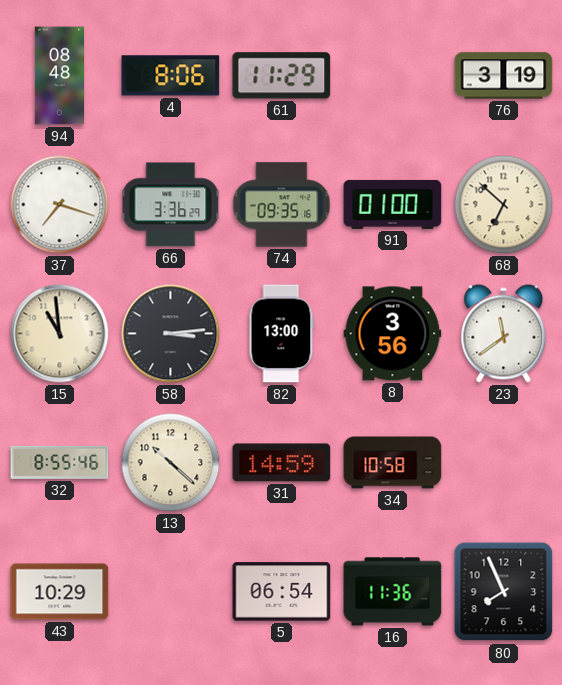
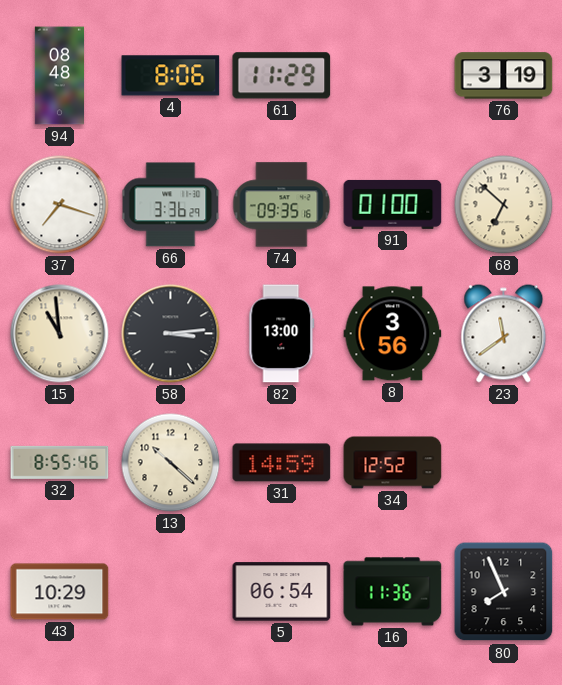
34: 10:58 -> 12:52 (393, 463)
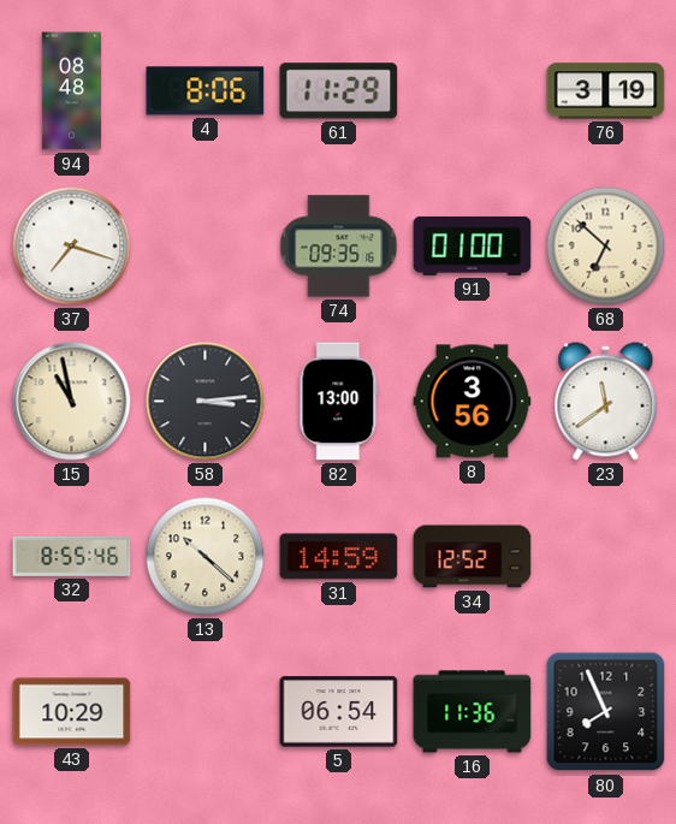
66: 3:36 -> none (171, 205)
15: 10:59 -> 10:58 (72, 402)
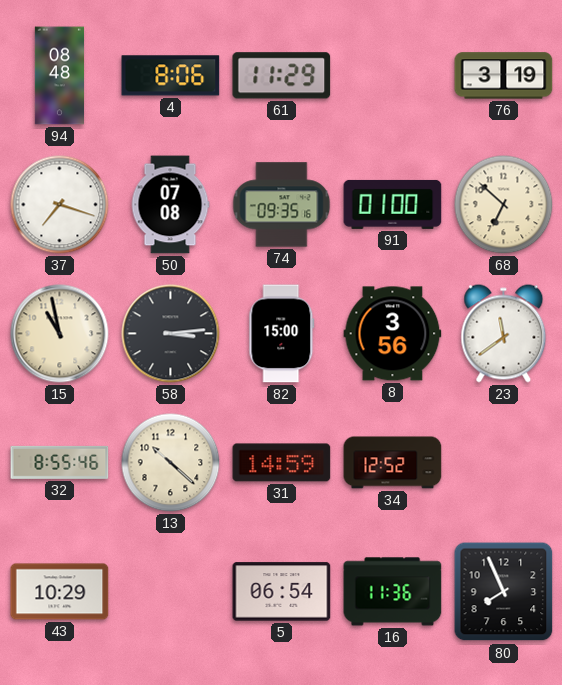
50: none -> 07:08 (170, 205)
82: 13:00 -> 15:00 (282, 334)
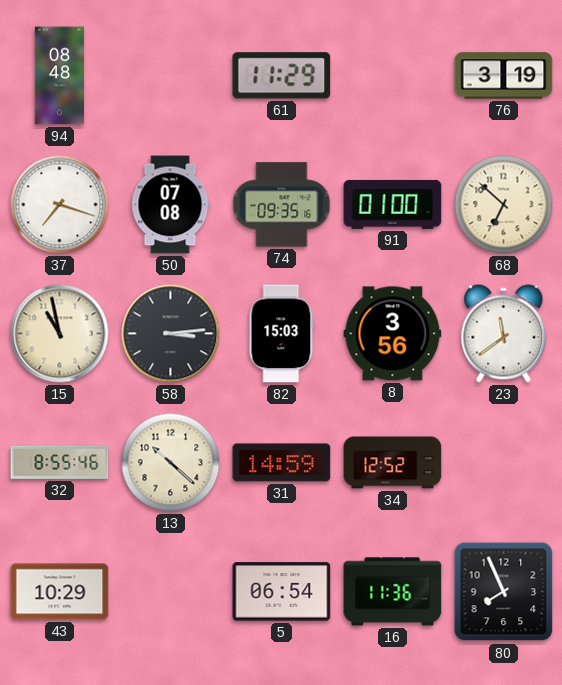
4: 8:06 -> none (171, 76)
82: 15:00 -> 15:03 (282, 334)
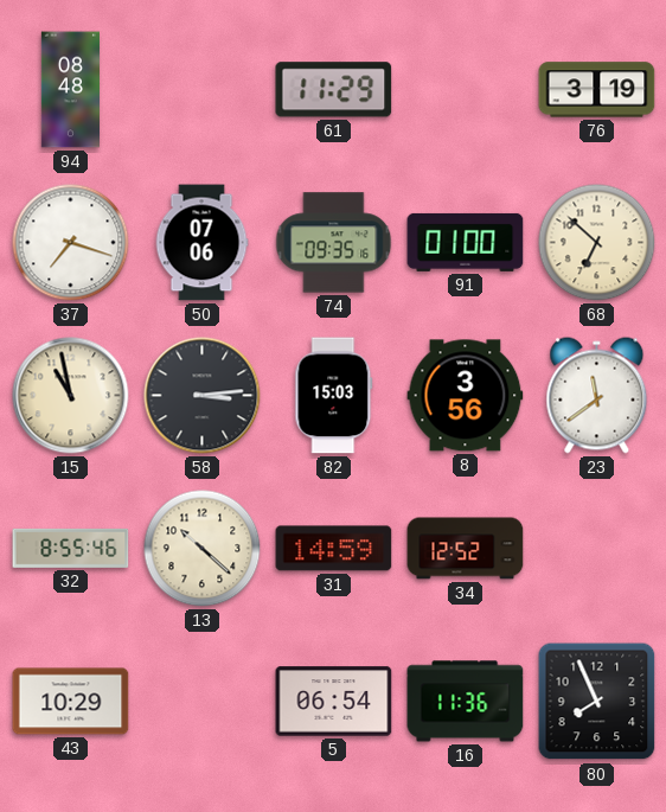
50: 07:08 -> 07:06 (201, 243)
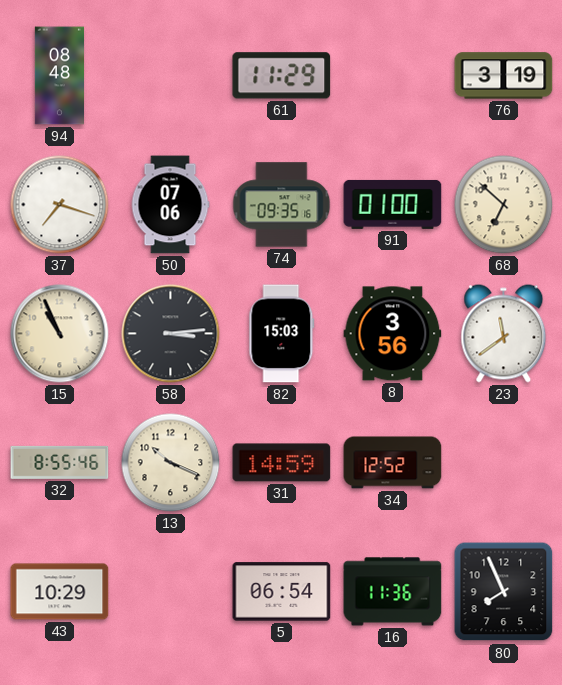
15: 10:58 -> 10:56 (60, 334)
13: 10:22 -> 10:19 (171, 463)
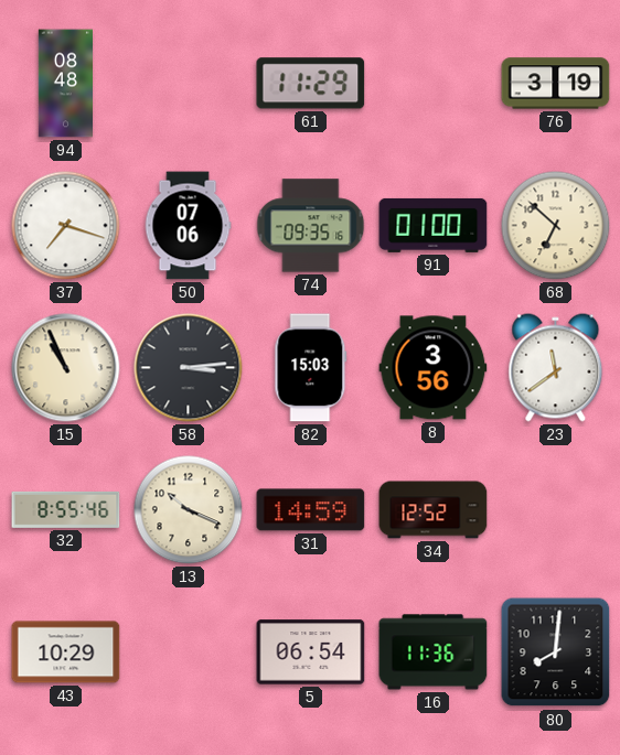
80: 7:56 -> 8:01 (556, 652)
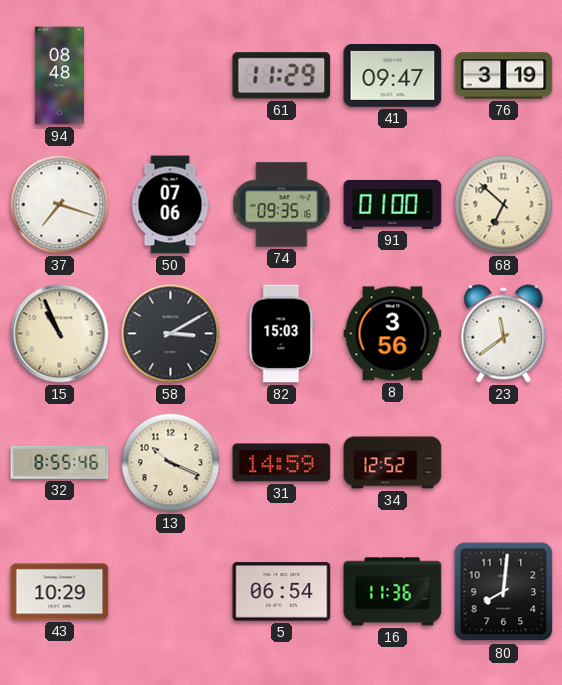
41: none -> 09:47 (393, 75)
58: 3:14 -> 3:10 (171, 334)
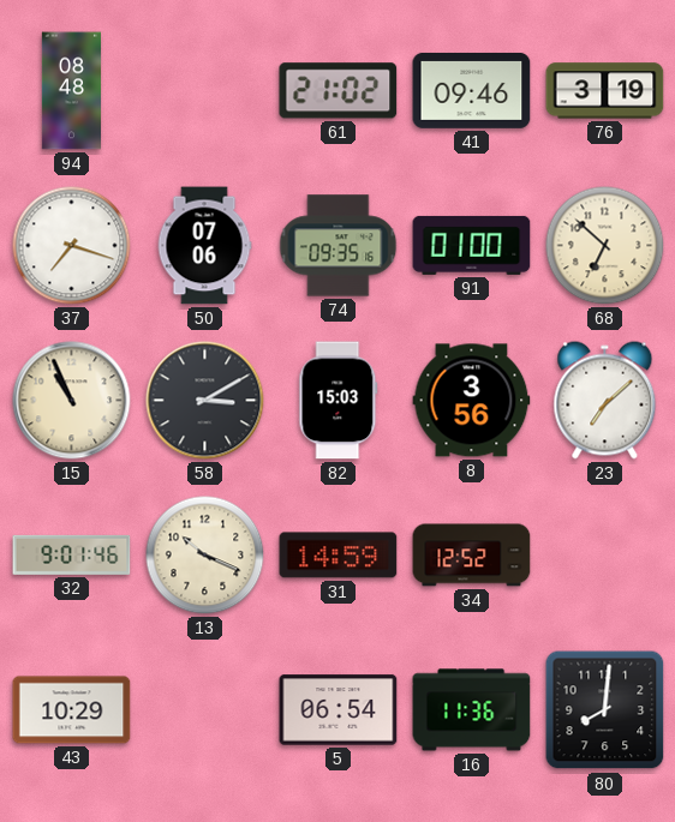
61: 11:29 -> 21:02 (339, 91)
41: 09:47 -> 09:46 (472, 90)
23: 11:39 -> 7:08 (605, 401)
32: 8:55 -> 9:01 (72, 554)
